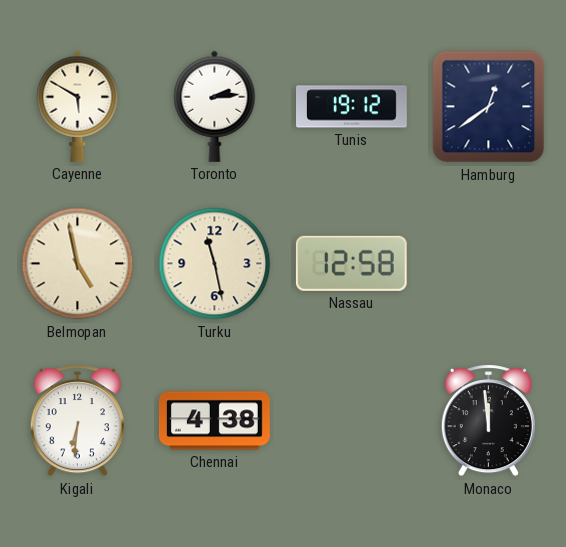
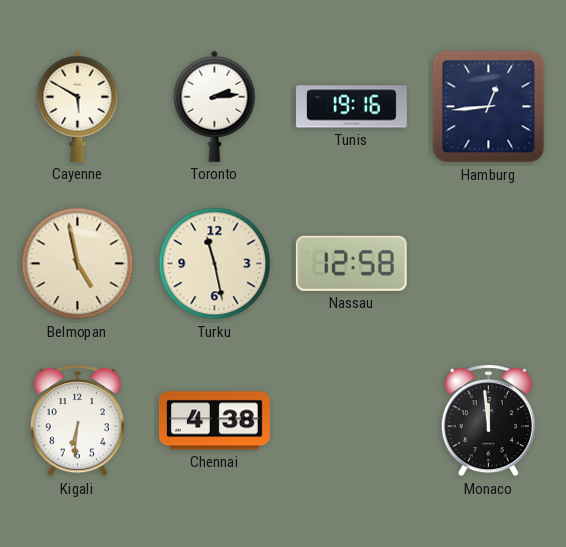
Tunis: 19:12 -> 19:16 (352, 107)
Hamburg: 12:39 -> 12:44 (489, 107)
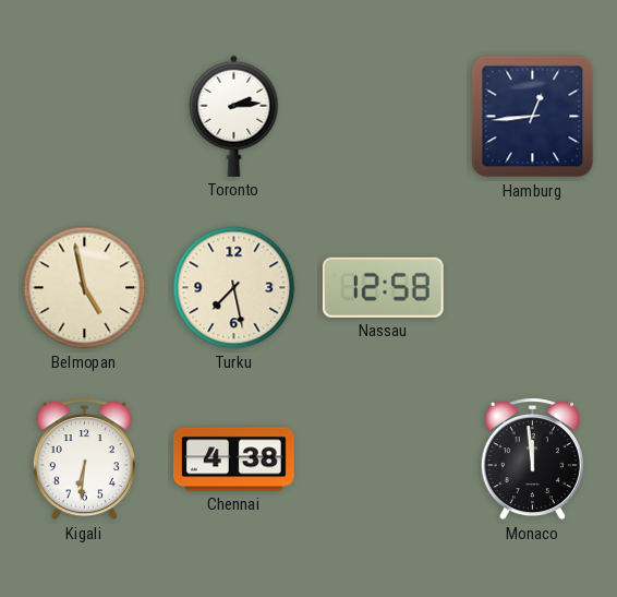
Cayenne: 5:50 -> none (78, 106)
Tunis: 19:16 -> none (352, 107)
Turku: 11:28 -> 7:28 (234, 288)
